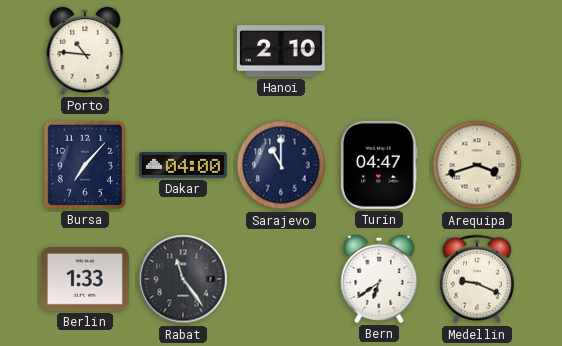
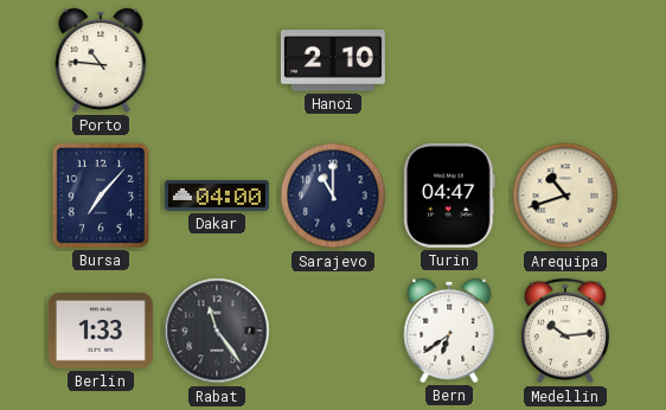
Arequipa: 3:42 -> 10:42 (565, 196)
Medellin: 9:19 -> 10:14 (565, 331)
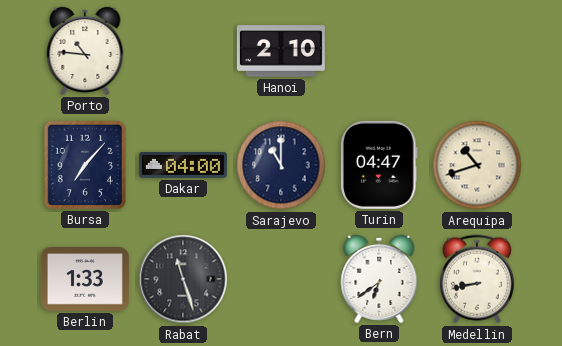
Rabat: 11:24 -> 11:27 (183, 279)
Medellin: 10:14 -> 8:43 (477, 279)
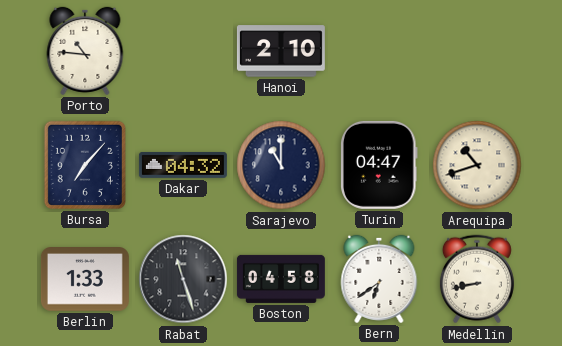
Dakar: 04:00 -> 04:32 (183, 165)
Boston: none -> 04:58 (281, 279)
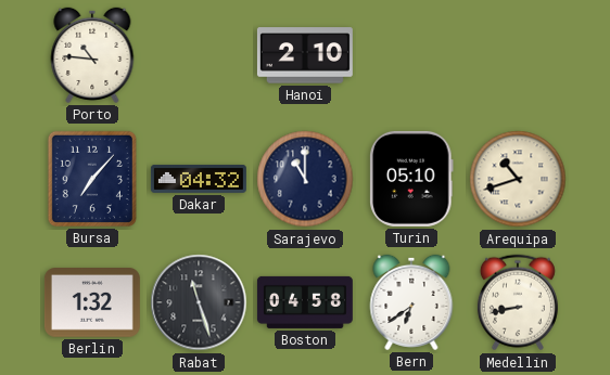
Turin: 04:47 -> 05:10 (412, 179)
Berlin: 1:33 -> 1:32 (92, 303)
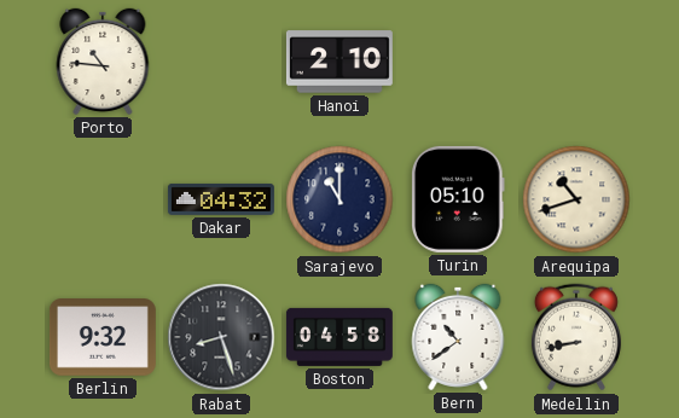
Bursa: 7:07 -> none (92, 179)
Berlin: 1:32 -> 9:32 (103, 338)
Rabat: 11:27 -> 8:27 (221, 337)
Bern: 6:39 -> 10:39 (458, 337)
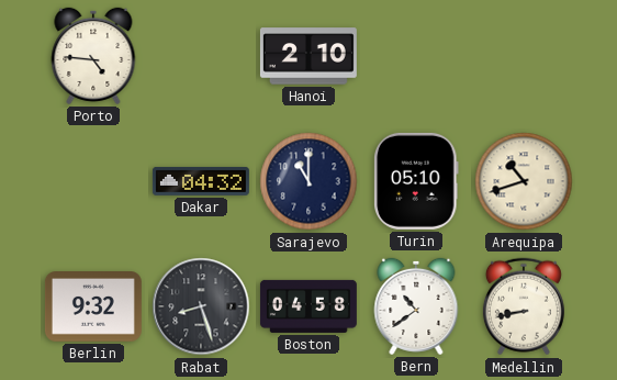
Porto: 10:46 -> 4:46 (93, 56)
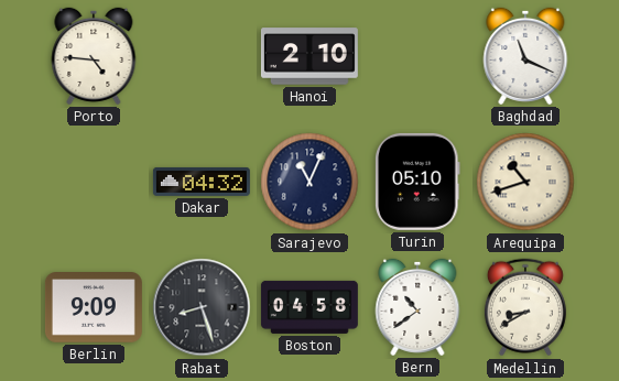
Baghdad: none -> 11:19 (525, 56)
Sarajevo: 11:00 -> 11:04 (309, 182)
Berlin: 9:32 -> 9:09 (94, 308)
Medellin: 8:43 -> 8:40 (525, 307)
